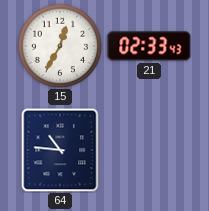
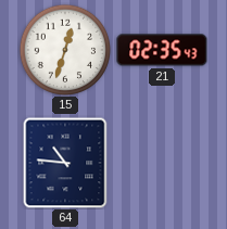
15: 12:35 -> 12:33 (64, 49)
21: 02:33 -> 02:35 (162, 50)
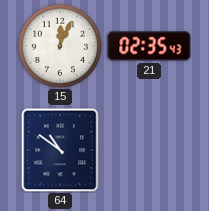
15: 12:33 -> 12:04 (59, 45)
64: 10:46 -> 10:51 (60, 150)
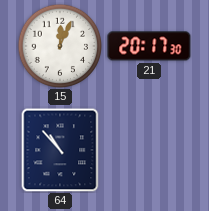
21: 02:35 -> 20:17 (149, 46)
64: 10:51 -> 10:53 (60, 150)
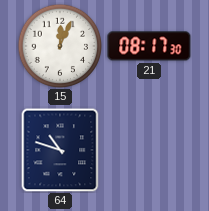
21: 20:17 -> 08:17 (149, 46)
64: 10:53 -> 10:48 (60, 150)
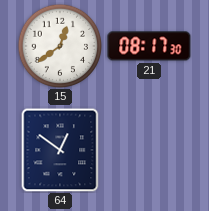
15: 12:04 -> 12:39 (59, 45)
64: 10:48 -> 12:51 (60, 150)
